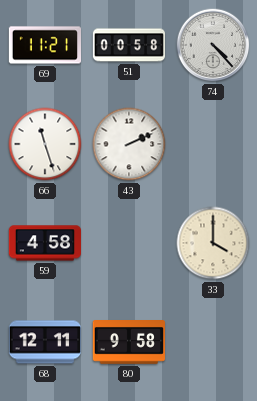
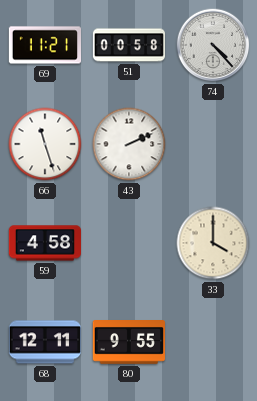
80: 9:58 -> 9:55 (128, 342)
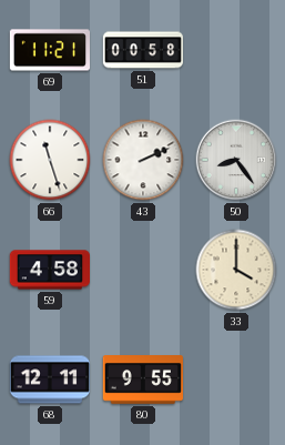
74: 4:23 -> none (213, 45)
50: none -> 8:24 (236, 160)
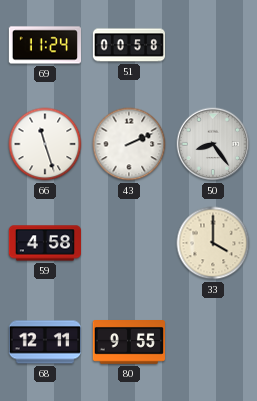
69: 11:21 -> 11:24 (44, 45)
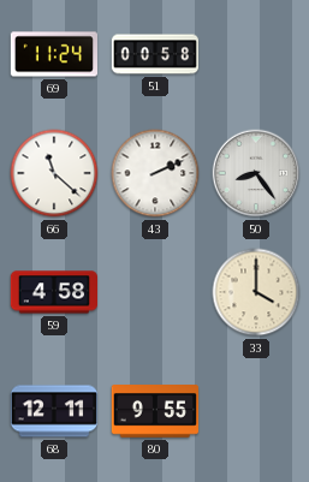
66: 11:27 -> 11:22 (54, 173)
